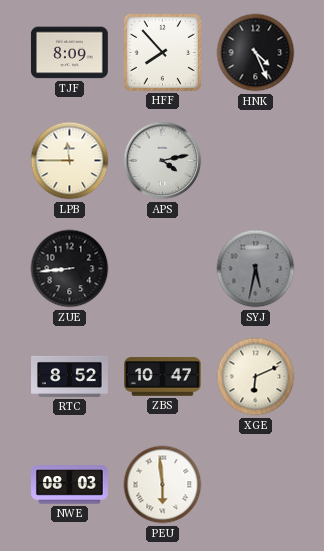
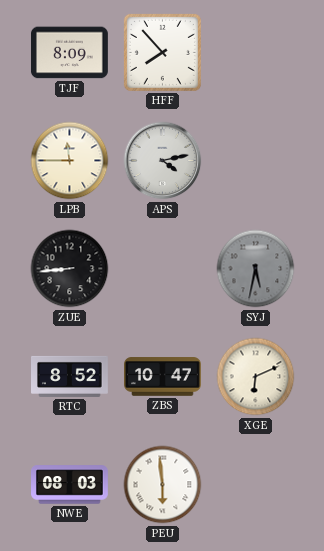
HNK: 4:26 -> none (256, 53)
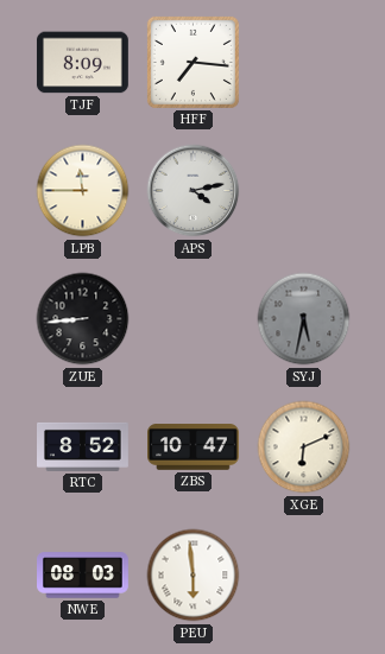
HFF: 7:53 -> 7:16 (192, 62)
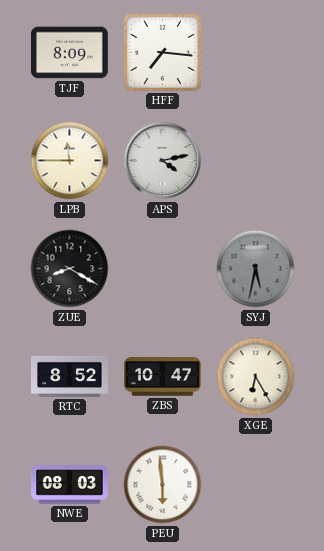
ZUE: 8:44 -> 8:20 (70, 269)
XGE: 6:11 -> 6:25 (256, 377)
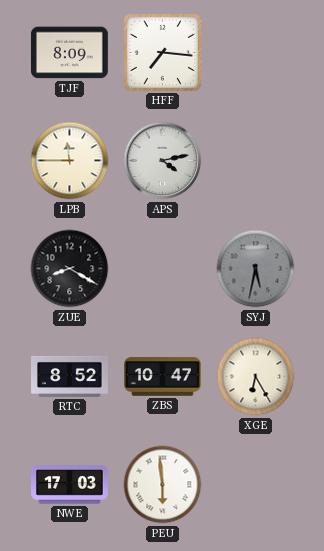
NWE: 08:03 -> 17:03 (70, 485)
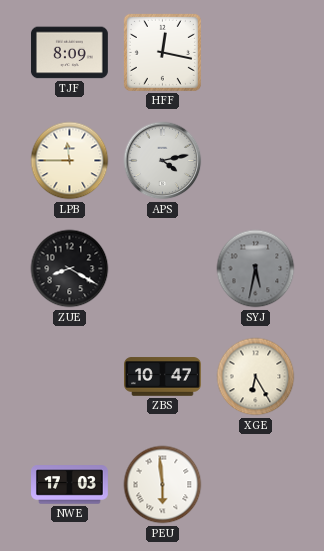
HFF: 7:16 -> 12:17 (162, 52)
RTC: 8:52 -> none (70, 376)
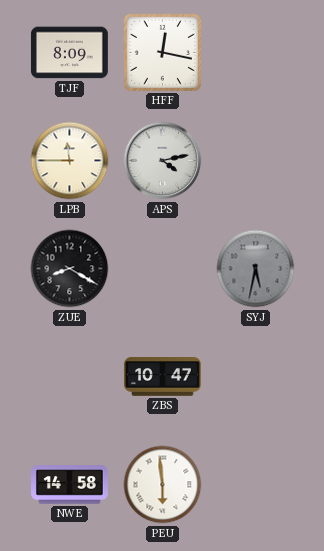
XGE: 6:25 -> none (256, 377)
NWE: 17:03 -> 14:58 (70, 485)
